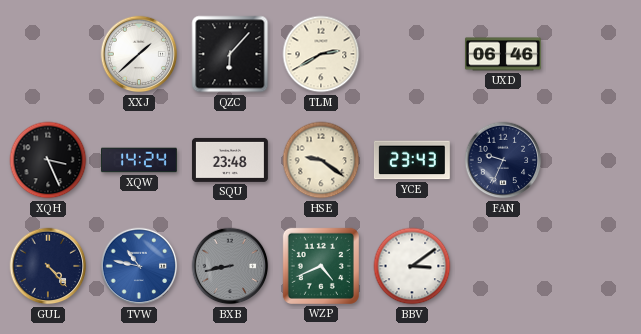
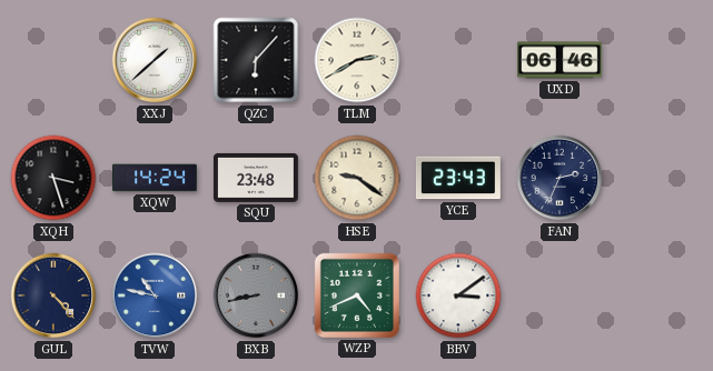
XQH: 3:26 -> 3:27 (53, 178)
FAN: 9:34 -> 2:34 (559, 178)
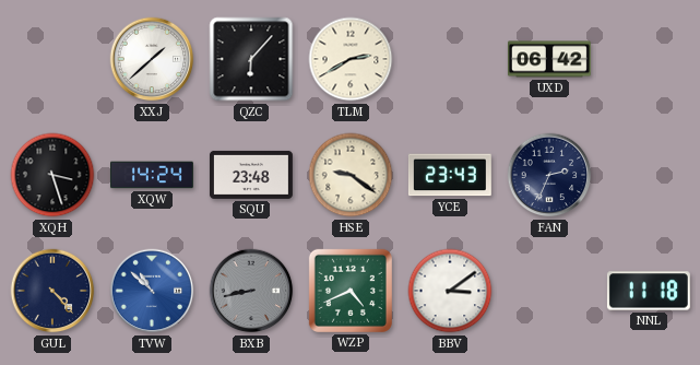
UXD: 06:46 -> 06:42 (549, 59)
TVW: 10:47 -> 10:52 (152, 291)
NNL: none -> 11:18 (649, 291)
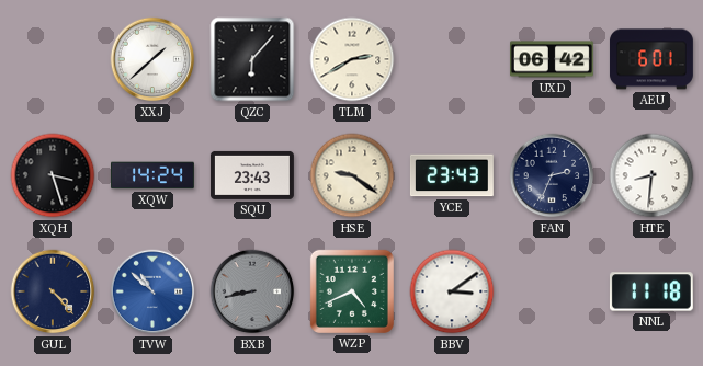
AEU: none -> 6:01 (651, 59)
SQU: 23:48 -> 23:43 (252, 175)
HTE: none -> 8:31 (651, 175)
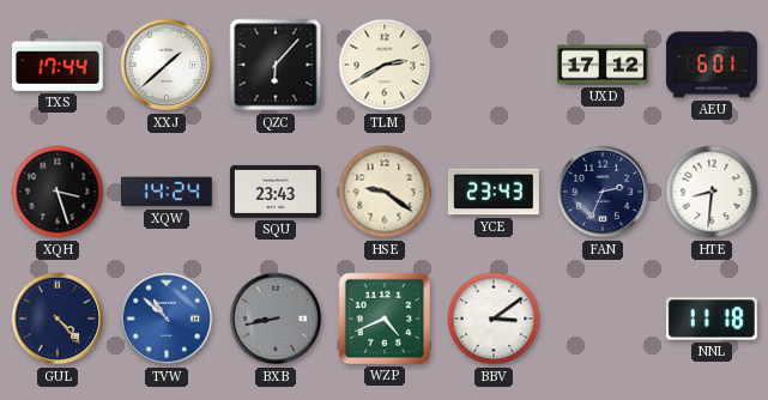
TXS: none -> 17:44 (58, 65)
UXD: 06:42 -> 17:12 (603, 65)
